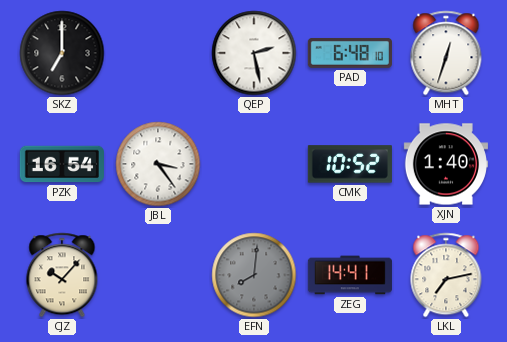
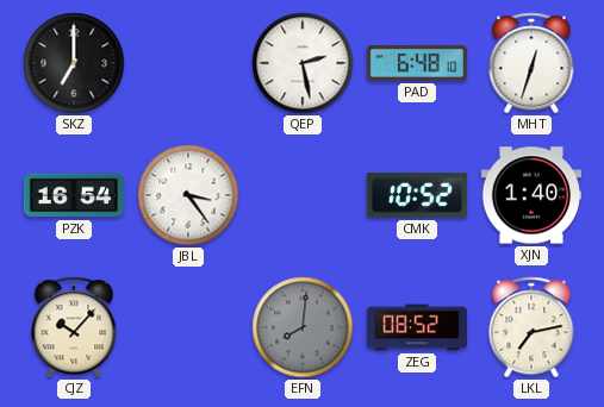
ZEG: 14:41 -> 08:52 (417, 327)
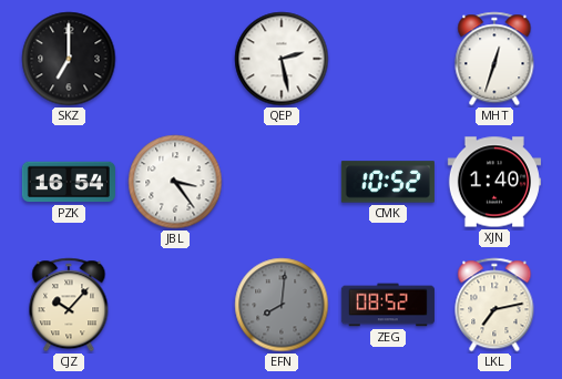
PAD: 6:48 -> none (417, 63)
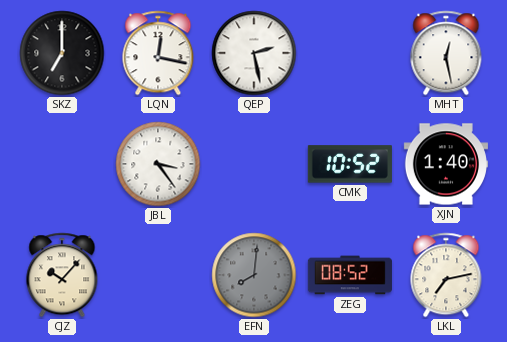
LQN: none -> 12:17 (158, 53)
MHT: 12:33 -> 12:28 (446, 53)
PZK: 16:54 -> none (69, 182)
